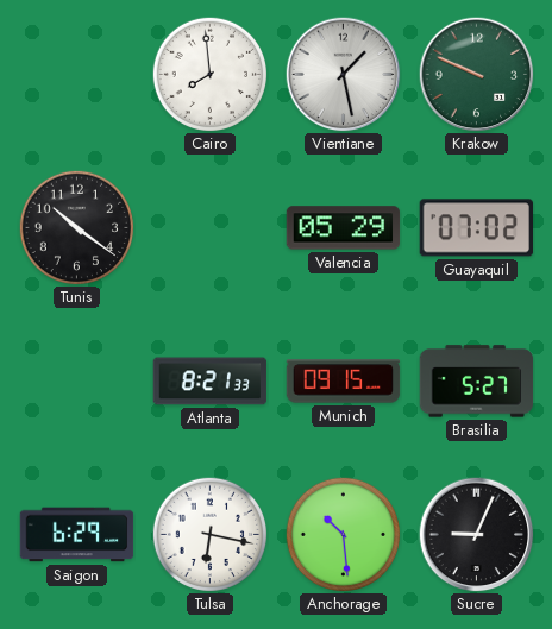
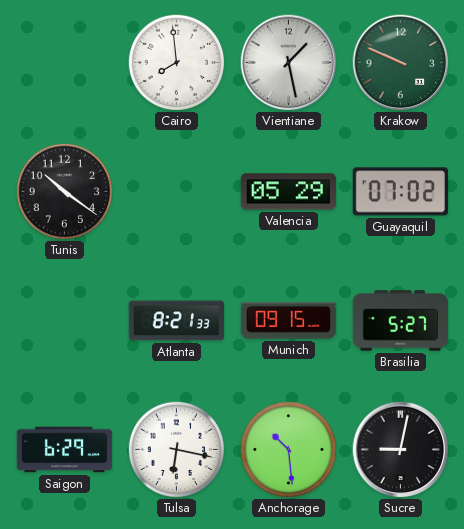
Sucre: 9:04 -> 9:02 (401, 450)
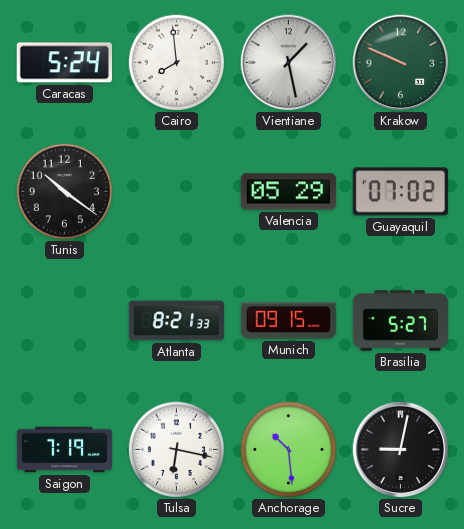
Caracas: none -> 5:24 (64, 63)
Saigon: 6:29 -> 7:19 (65, 450)
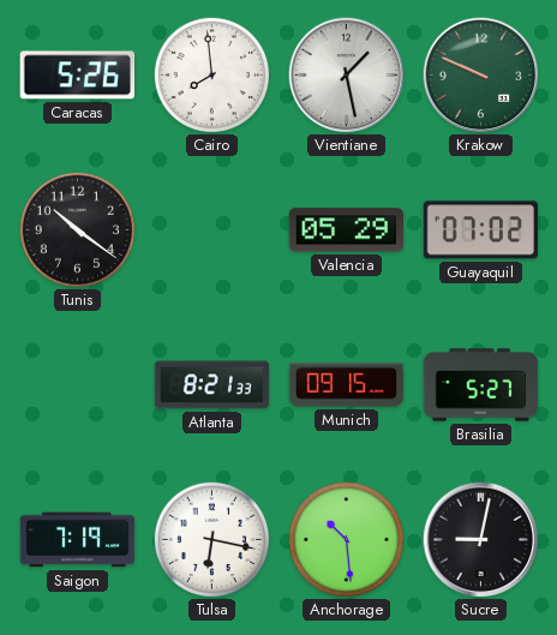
Caracas: 5:24 -> 5:26 (77, 76)
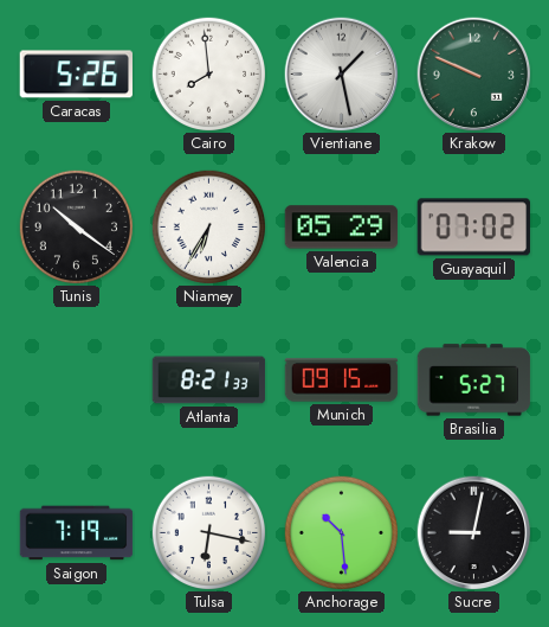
Niamey: none -> 6:35 (208, 226)
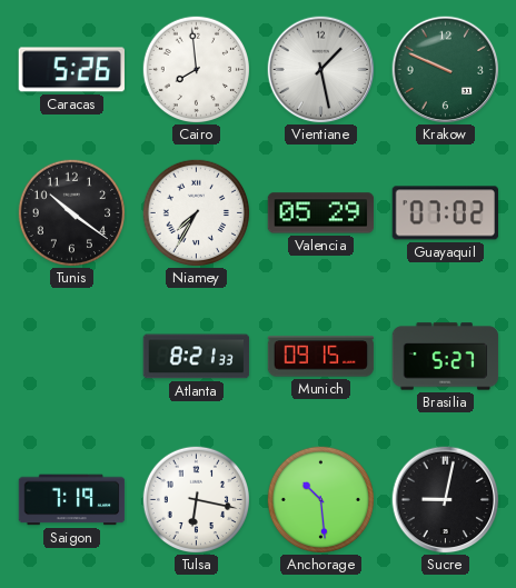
Niamey: 6:35 -> 7:35 (196, 212)
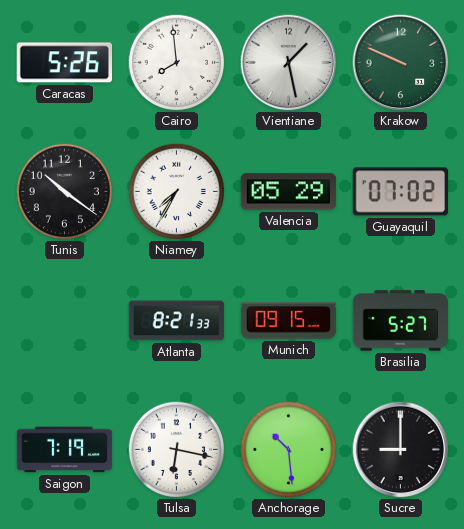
Sucre: 9:02 -> 9:00 (401, 450)
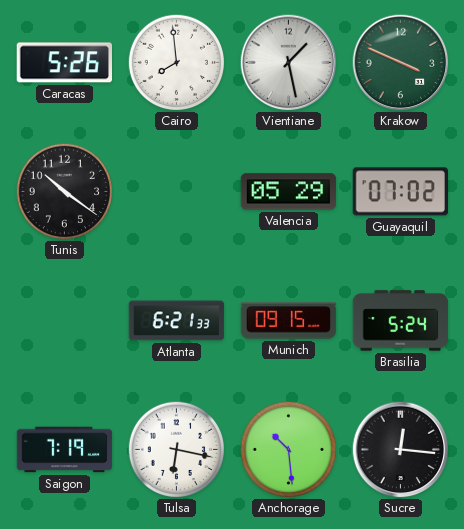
Krakow: 9:49 -> 3:49 (401, 63)
Niamey: 7:35 -> none (176, 191)
Atlanta: 8:21 -> 6:21 (177, 321)
Brasilia: 5:27 -> 5:24 (401, 321)
Sucre: 9:00 -> 12:16 (401, 450)
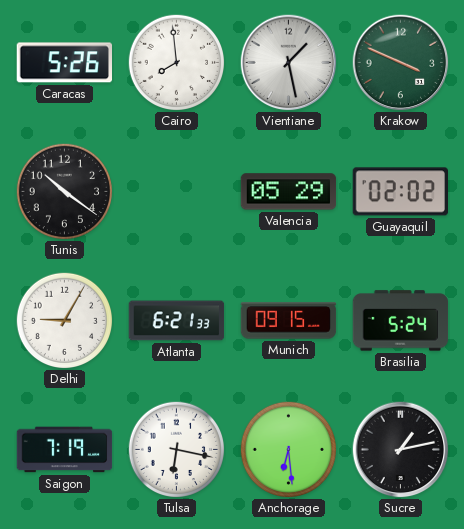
Guayaquil: 07:02 -> 02:02 (400, 192)
Delhi: none -> 9:05 (64, 320)
Anchorage: 10:29 -> 6:29 (288, 449)
Sucre: 12:16 -> 1:13 (401, 450)
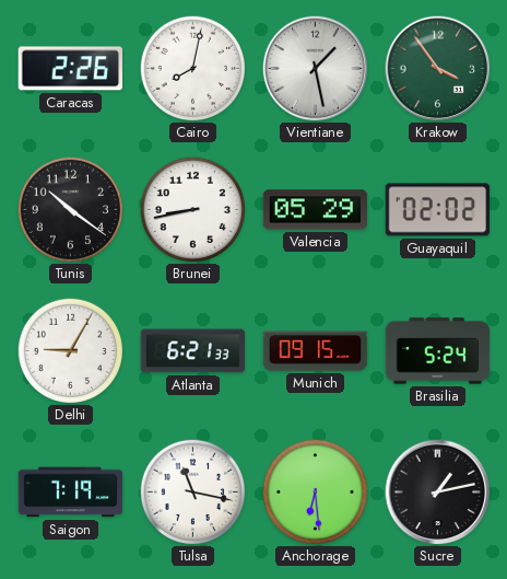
Caracas: 5:26 -> 2:26 (70, 69)
Cairo: 7:59 -> 8:02 (192, 68)
Krakow: 3:49 -> 3:54 (438, 69)
Brunei: none -> 8:43 (192, 209)
Tulsa: 6:17 -> 11:17 (192, 491)
